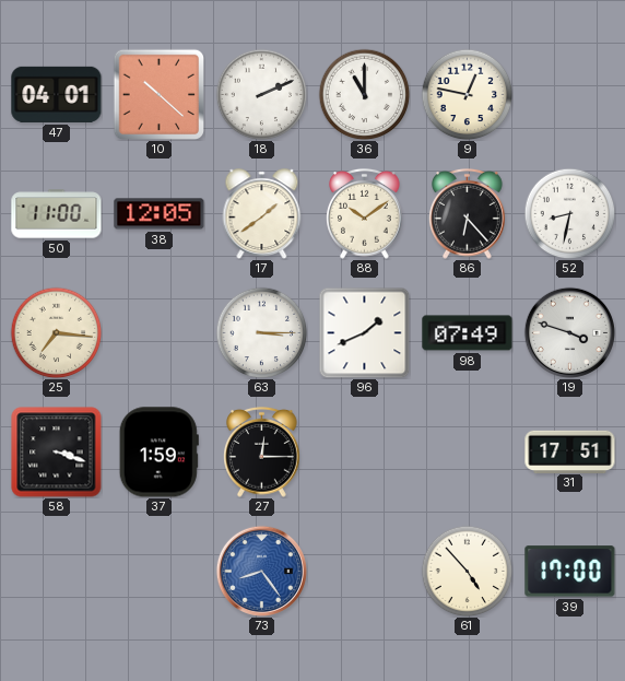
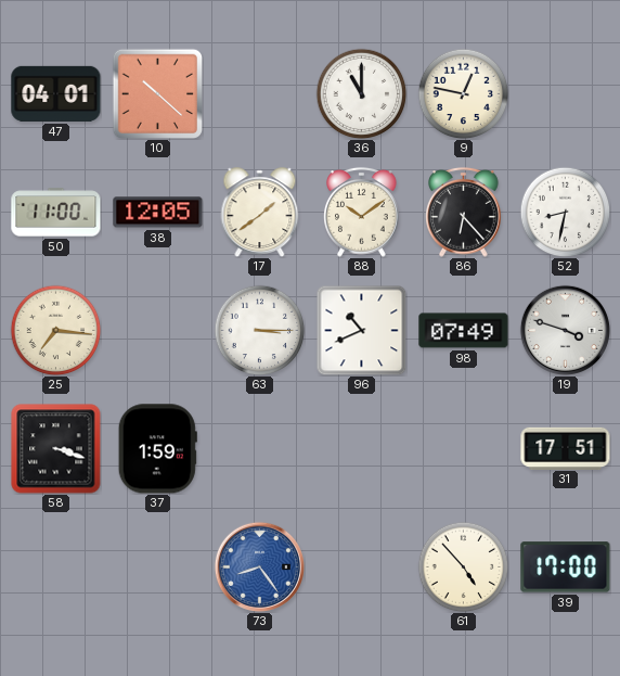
18: 2:11 -> none (261, 94)
96: 1:41 -> 10:41 (361, 330)
27: 12:15 -> none (262, 451)
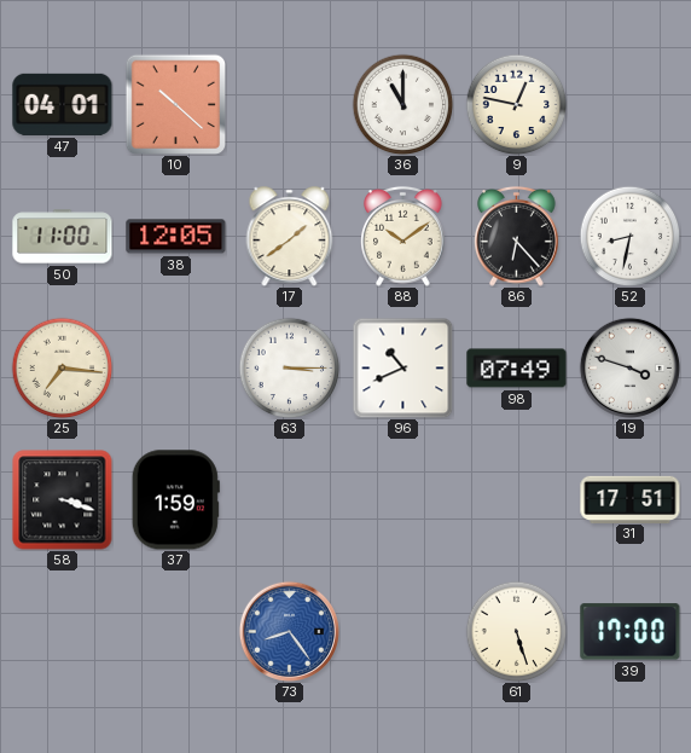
61: 4:53 -> 5:27 (516, 631)
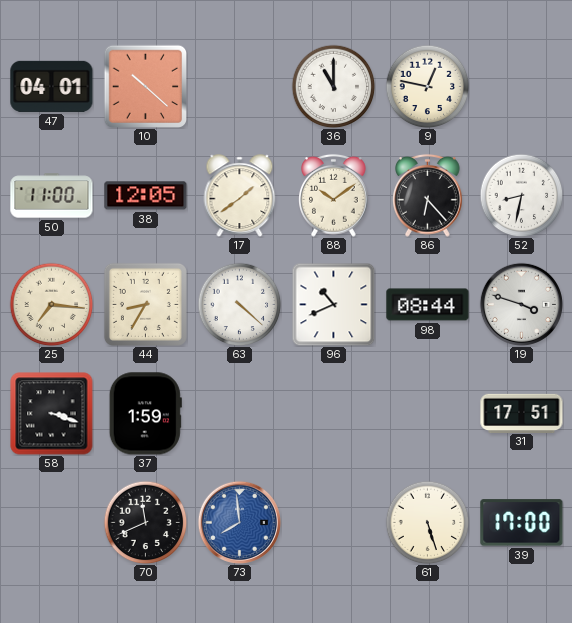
44: none -> 8:35 (145, 304)
63: 3:15 -> 4:22 (239, 304)
98: 07:49 -> 08:44 (428, 305)
70: none -> 11:41 (145, 522)
73: 8:24 -> 7:59 (239, 522)
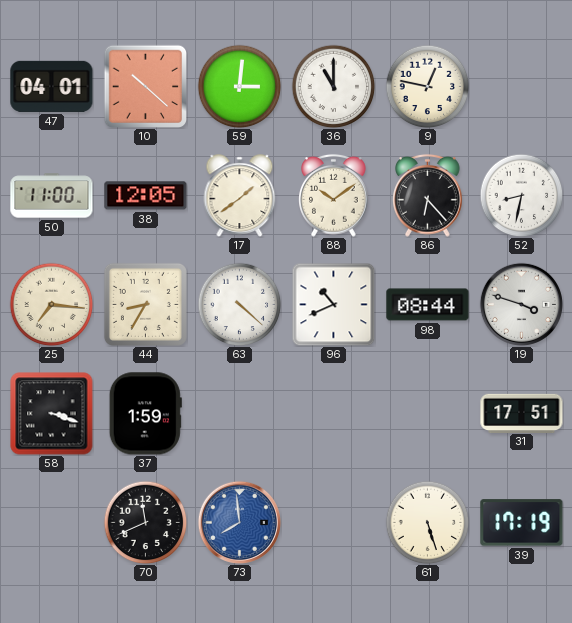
59: none -> 3:01 (239, 86)
39: 17:00 -> 17:19 (522, 523)
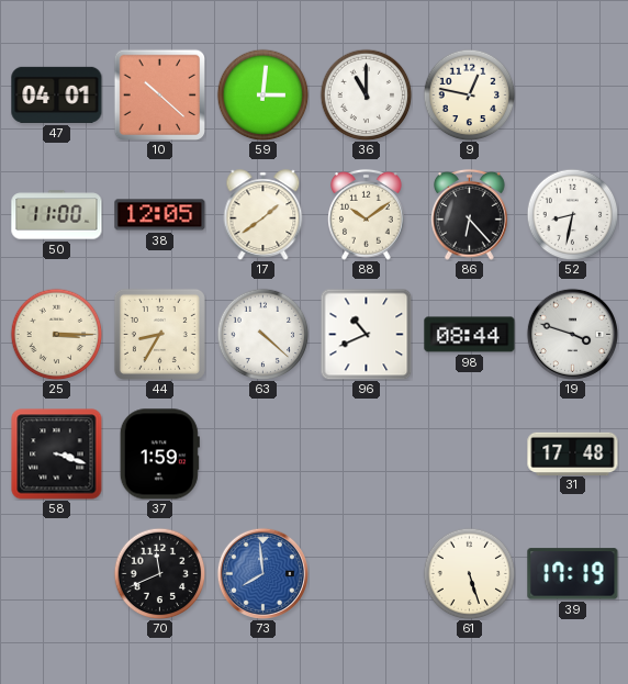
25: 7:16 -> 3:15 (56, 334)
31: 17:51 -> 17:48 (573, 453)
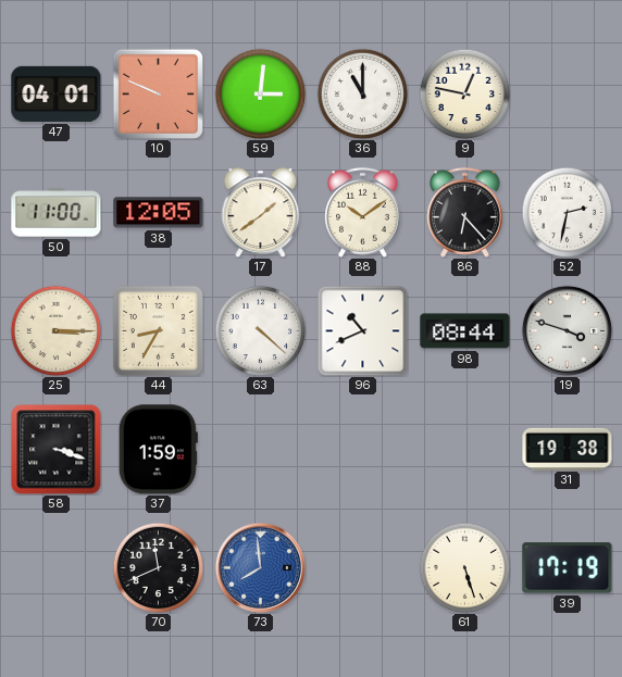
10: 10:22 -> 9:49 (158, 93)
52: 8:32 -> 2:32 (567, 212)
31: 17:48 -> 19:38 (568, 449)
